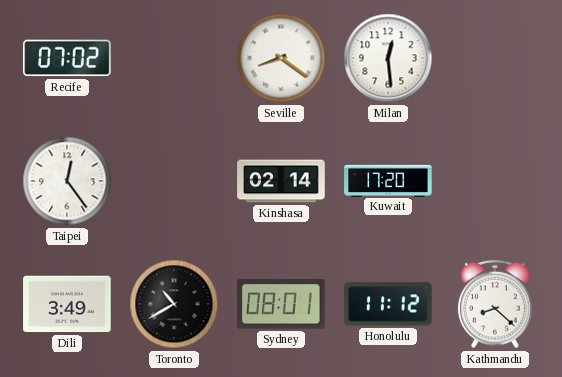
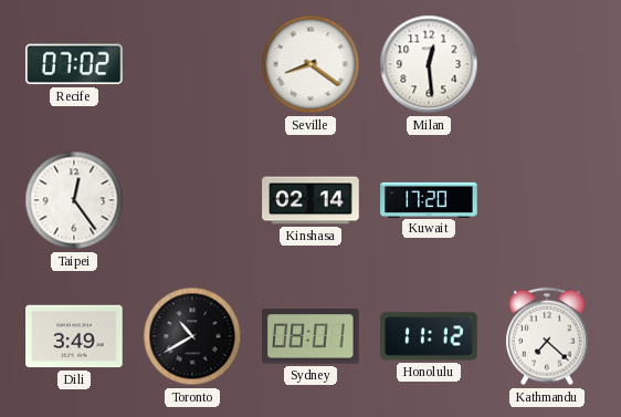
Kathmandu: 8:22 -> 7:22 (548, 336)
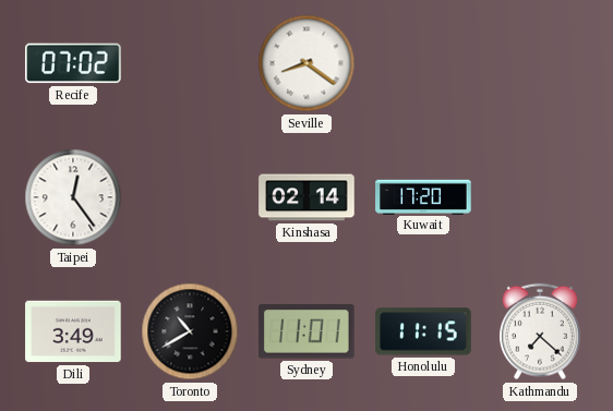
Milan: 12:29 -> none (429, 64)
Sydney: 08:01 -> 11:01 (308, 331)
Honolulu: 11:12 -> 11:15 (423, 331)
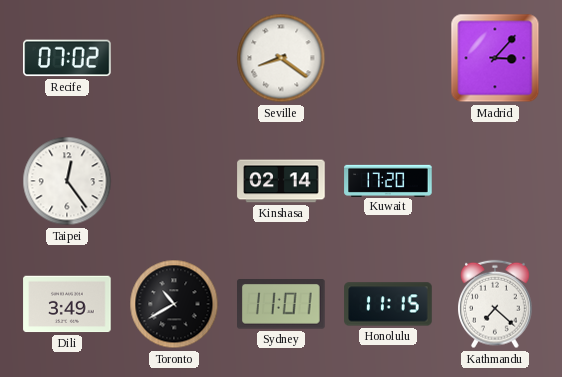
Madrid: none -> 3:07 (495, 58)
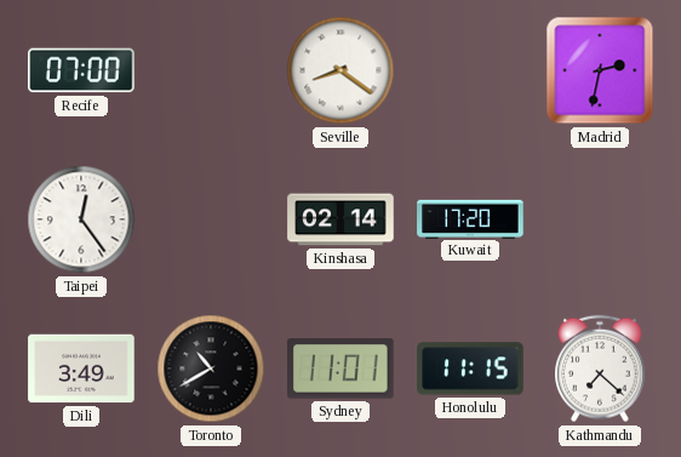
Recife: 07:02 -> 07:00 (81, 70)
Madrid: 3:07 -> 2:32 (600, 70)
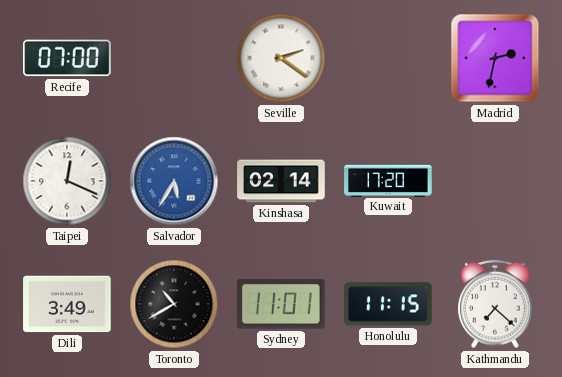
Seville: 8:21 -> 2:21 (281, 58)
Taipei: 12:24 -> 12:19 (67, 181)
Salvador: none -> 5:35 (174, 181)
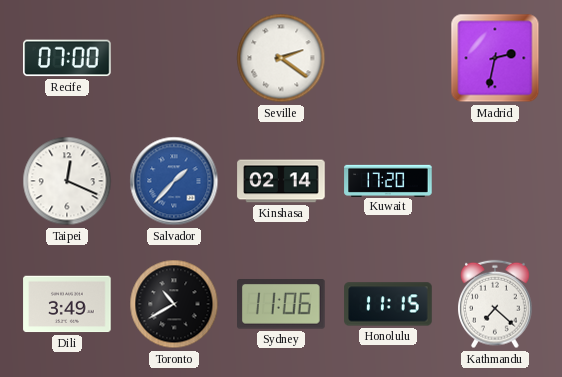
Salvador: 5:35 -> 1:37 (174, 181)
Sydney: 11:01 -> 11:06 (282, 304)
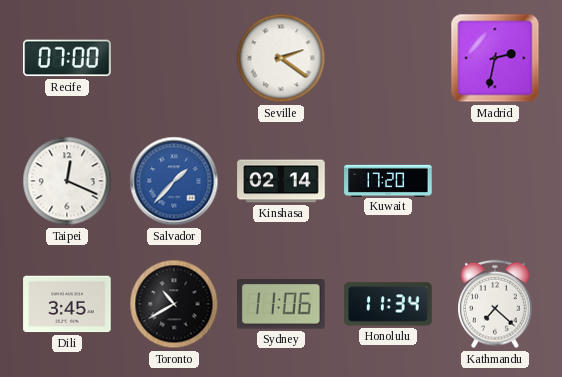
Dili: 3:49 -> 3:45 (67, 304)
Honolulu: 11:15 -> 11:34 (388, 304)
